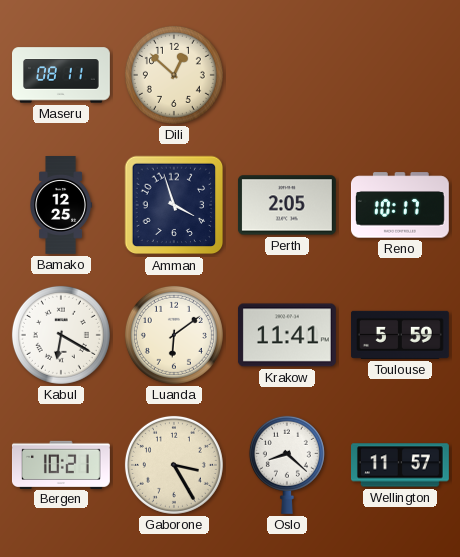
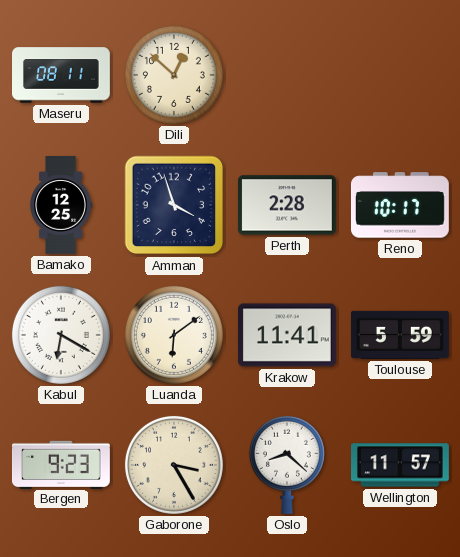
Perth: 2:05 -> 2:28 (287, 205)
Bergen: 10:21 -> 9:23 (61, 464)
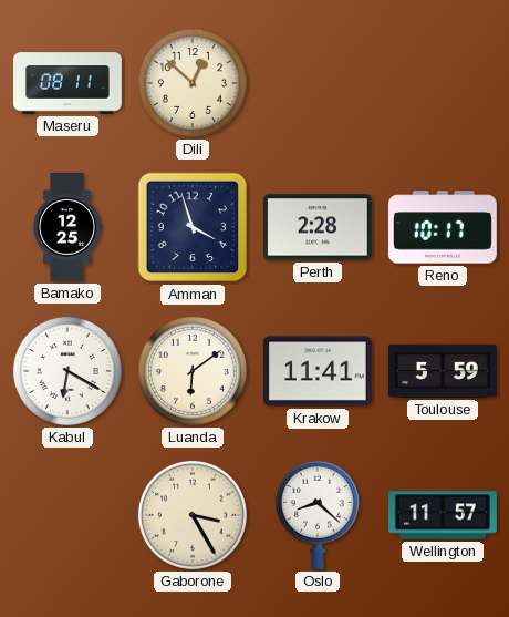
Bergen: 9:23 -> none (61, 464)
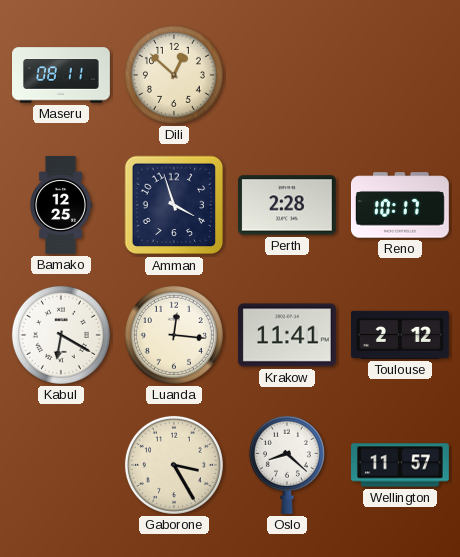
Luanda: 6:09 -> 12:16 (174, 335)
Toulouse: 5:59 -> 2:12 (400, 335)
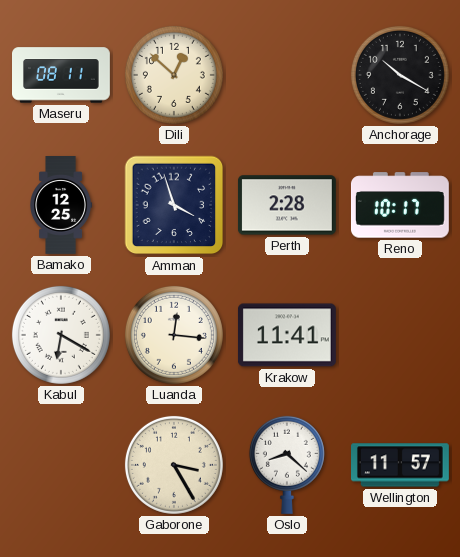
Anchorage: none -> 10:20 (400, 75)
Toulouse: 2:12 -> none (400, 335)
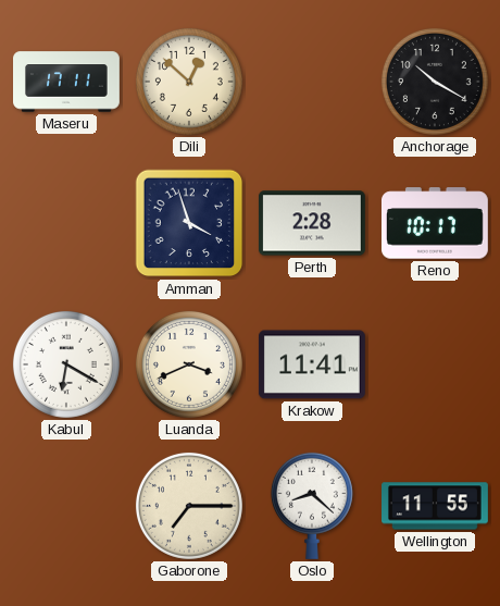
Maseru: 08:11 -> 17:11 (67, 82)
Bamako: 12:25 -> none (61, 206)
Luanda: 12:16 -> 3:41 (189, 364)
Gaborone: 3:25 -> 7:15 (189, 506)
Wellington: 11:57 -> 11:55 (436, 506)
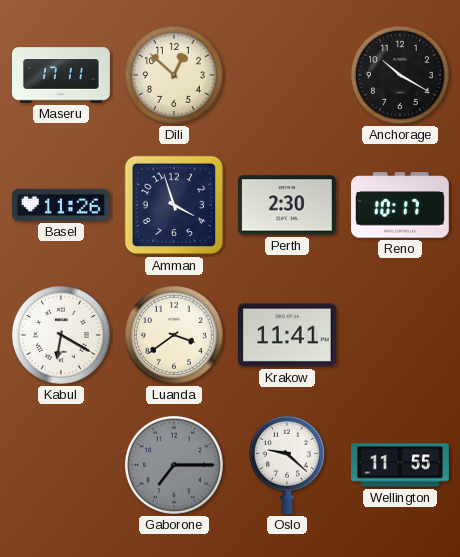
Basel: none -> 11:26 (61, 205)
Perth: 2:28 -> 2:30 (287, 205)
Luanda: 3:41 -> 3:39 (174, 335)
Gaborone dial: cream -> grey (174, 465)
Oslo: 8:22 -> 9:22 (287, 465)
